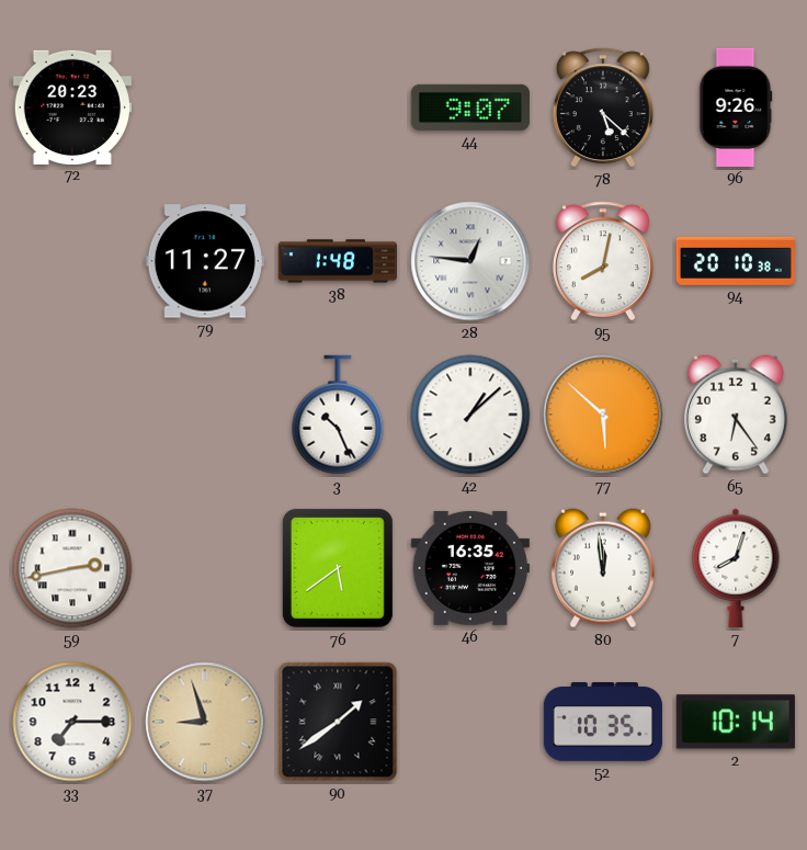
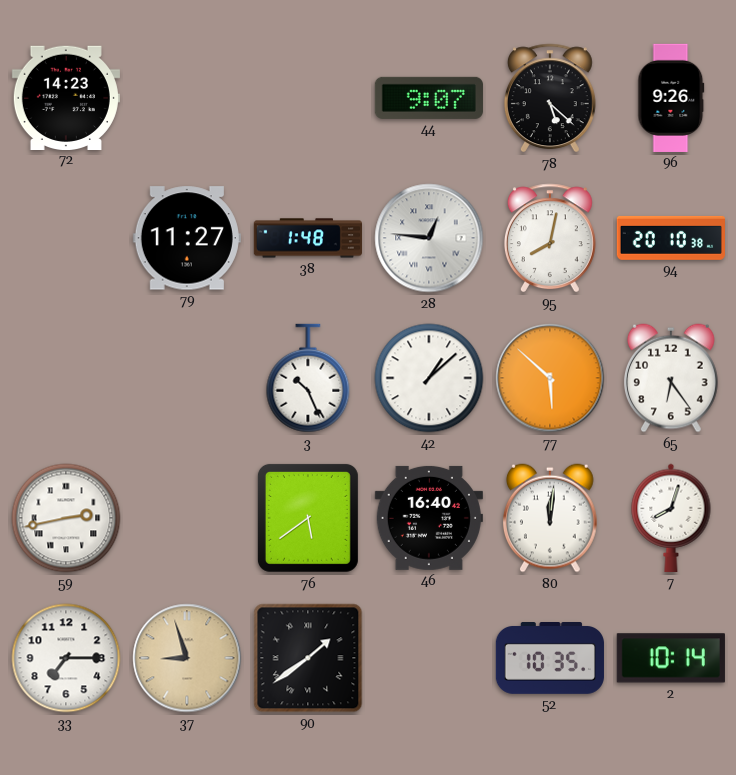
72: 20:23 -> 14:23 (66, 97)
46: 16:35 -> 16:40 (429, 518)
80: 11:59 -> 12:01 (550, 518)
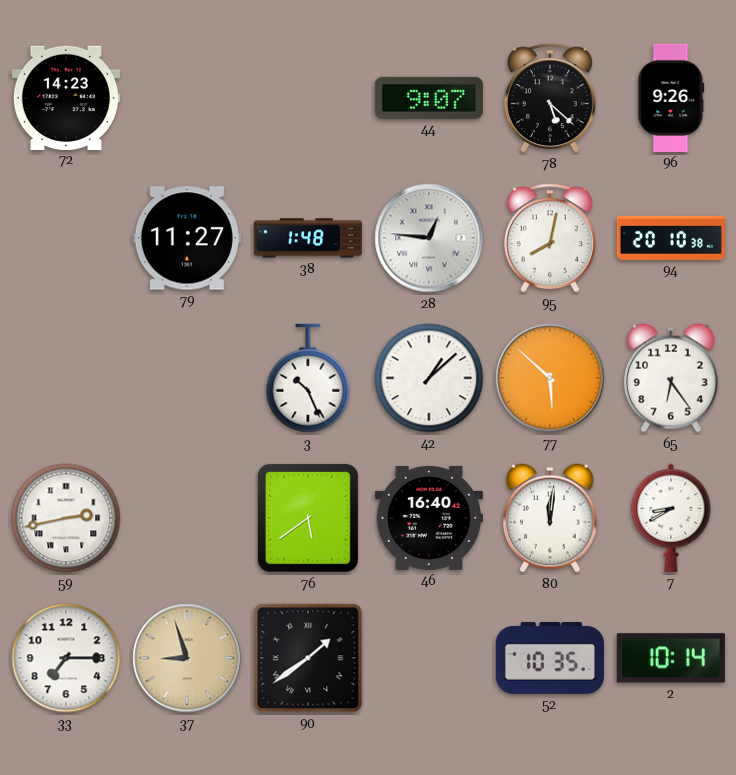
7: 8:03 -> 8:40 (671, 518)
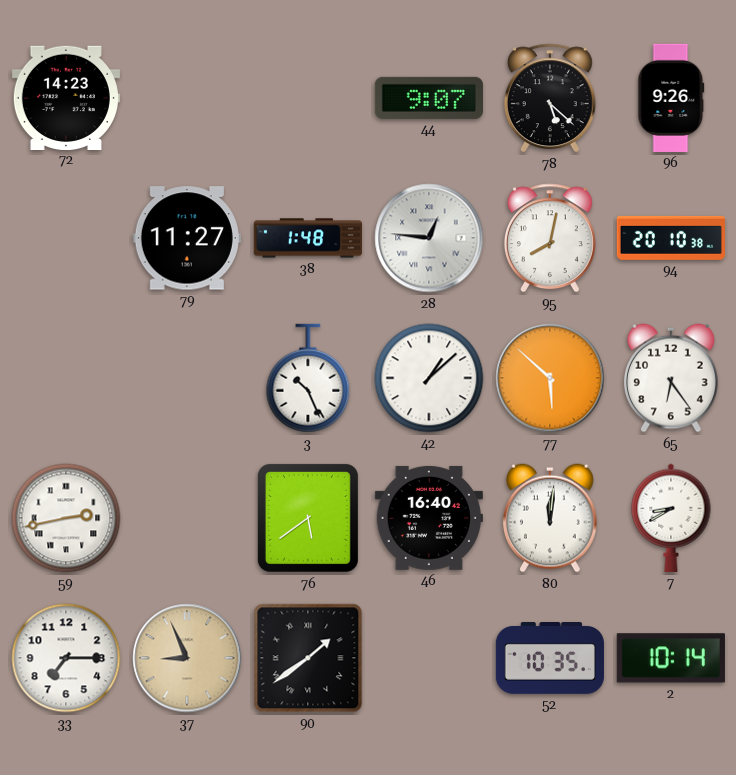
37: 8:57 -> 8:56 (187, 658)
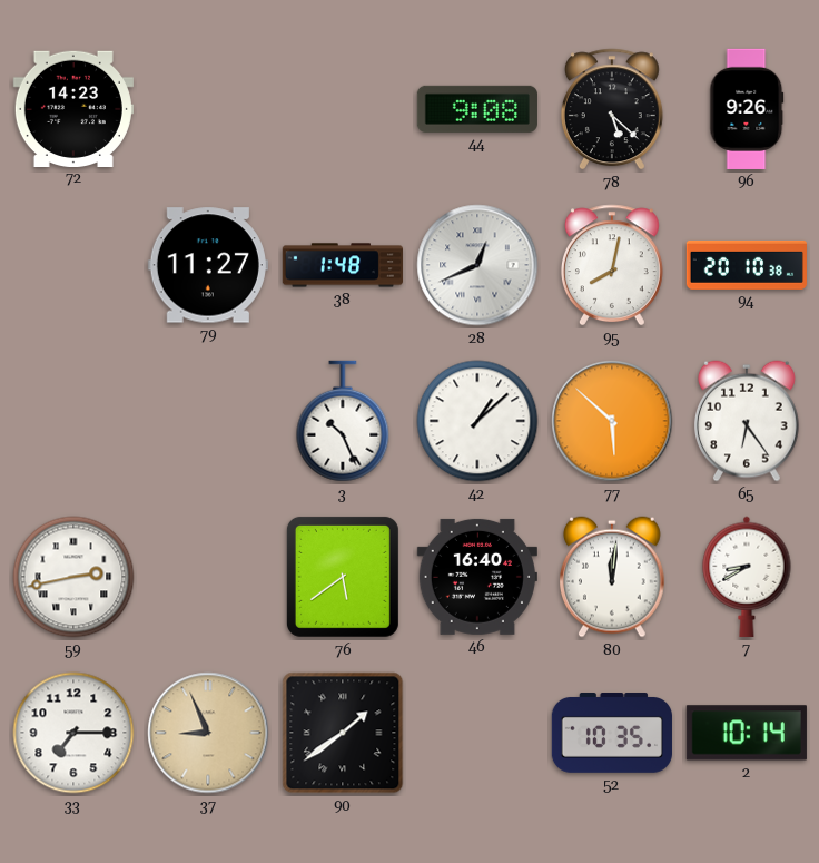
44: 9:07 -> 9:08 (477, 109)
28: 12:46 -> 12:41 (477, 265)
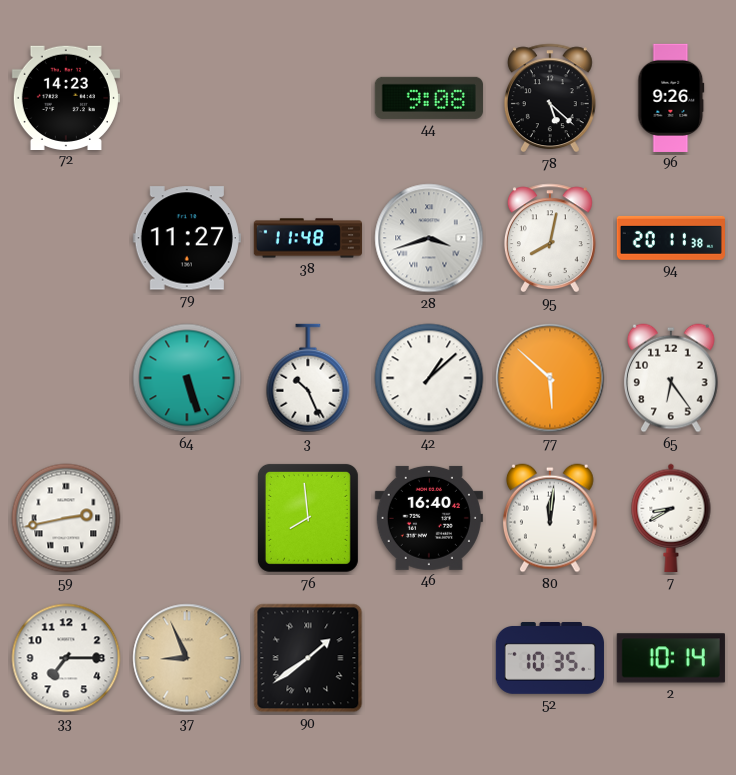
38: 1:48 -> 11:48 (307, 238)
28: 12:41 -> 3:42 (429, 238)
94: 20:10 -> 20:11 (671, 238)
64: none -> 5:27 (187, 378)
76: 5:39 -> 7:59 (308, 518)
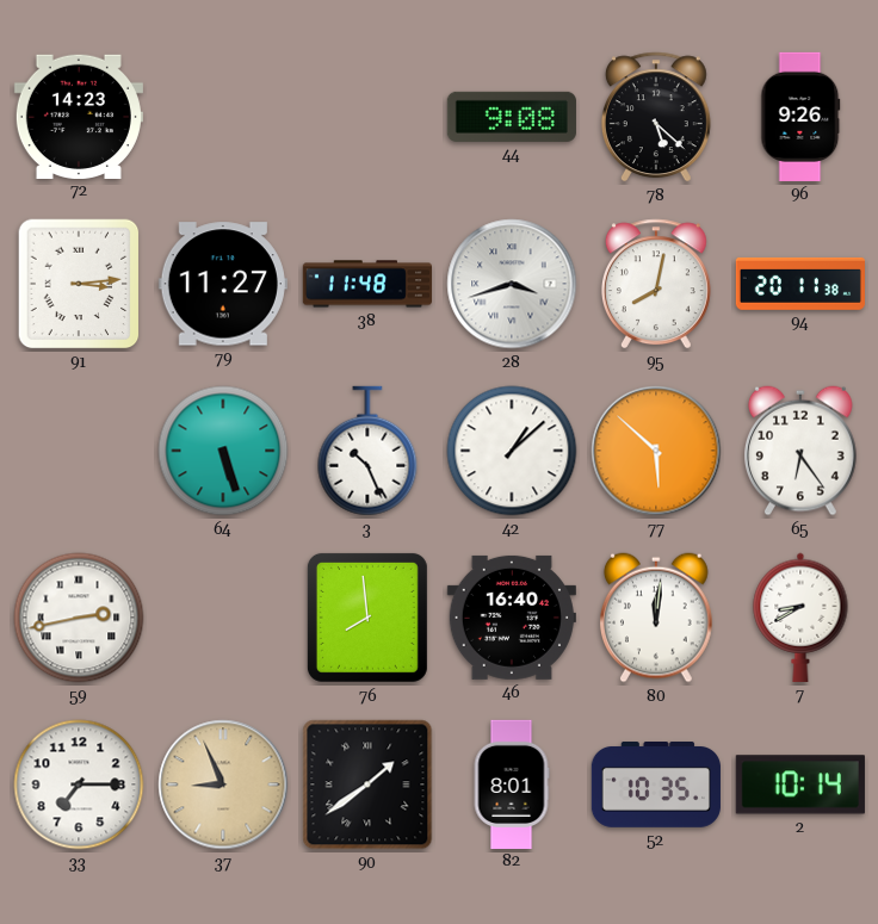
91: none -> 3:14 (79, 284)
82: none -> 8:01 (512, 783)
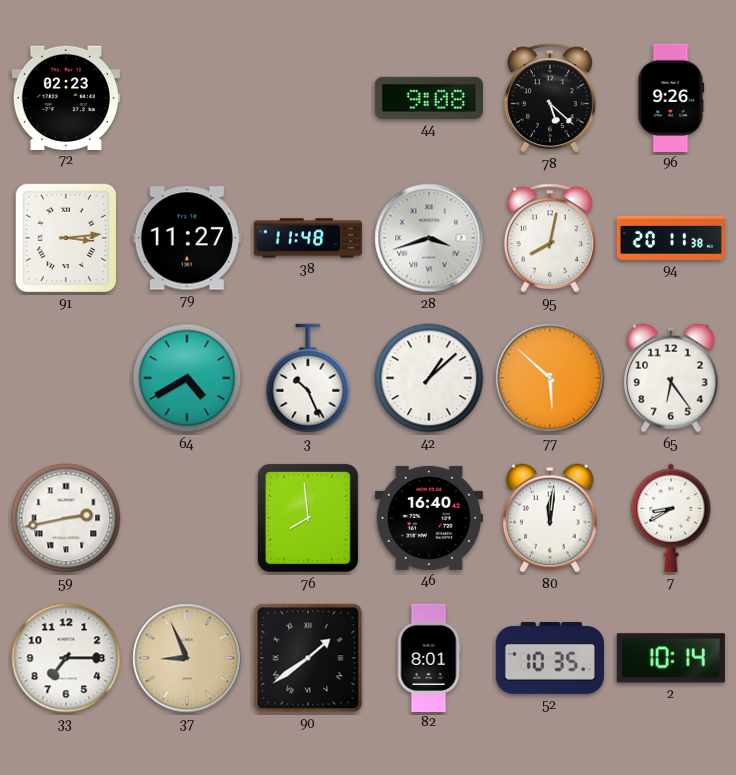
72: 14:23 -> 02:23 (66, 97)
64: 5:27 -> 4:40 (187, 378)
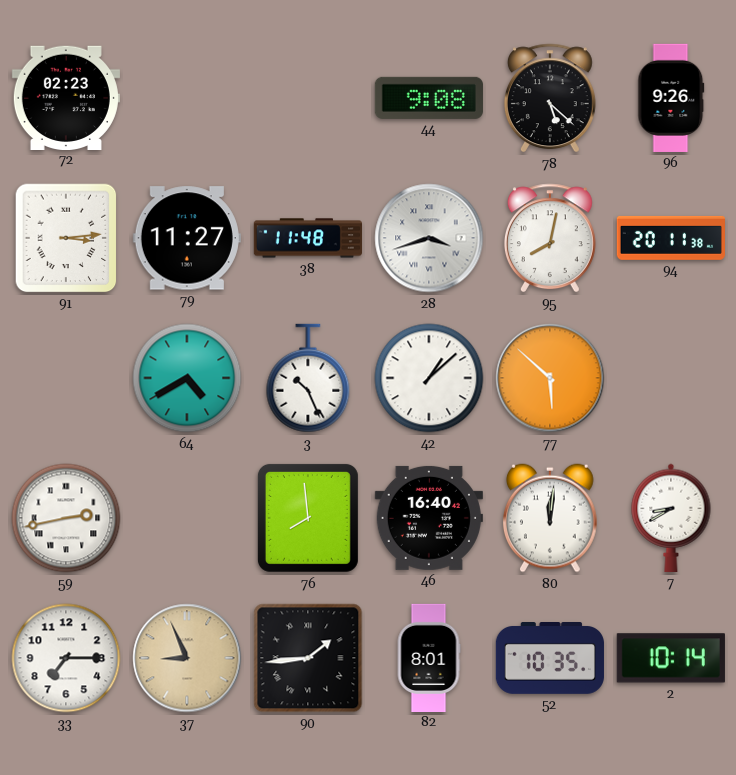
65: 6:24 -> none (671, 378)
90: 1:39 -> 1:44 (308, 658)
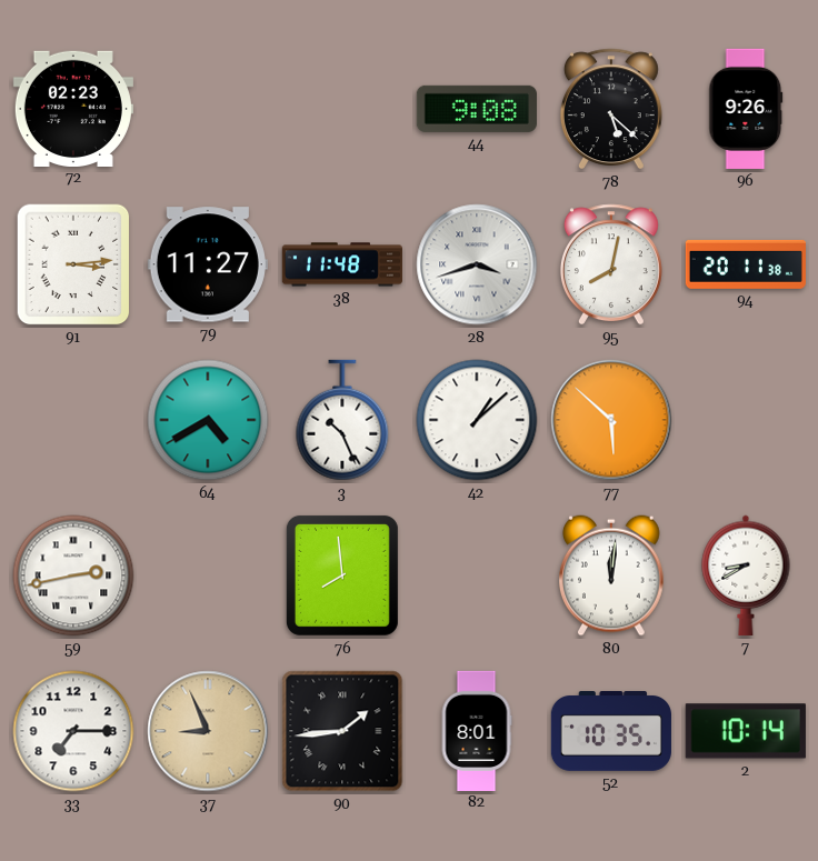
46: 16:40 -> none (429, 518)
